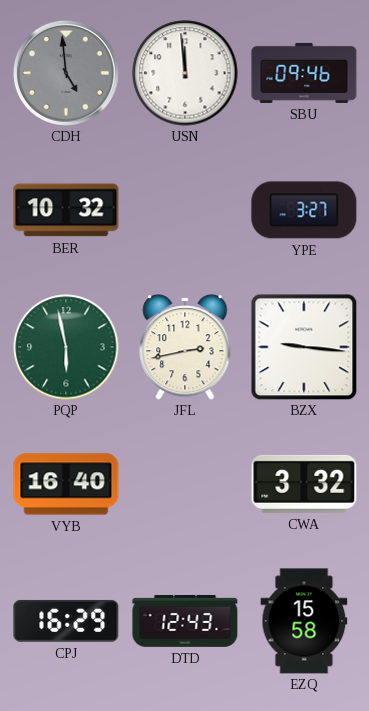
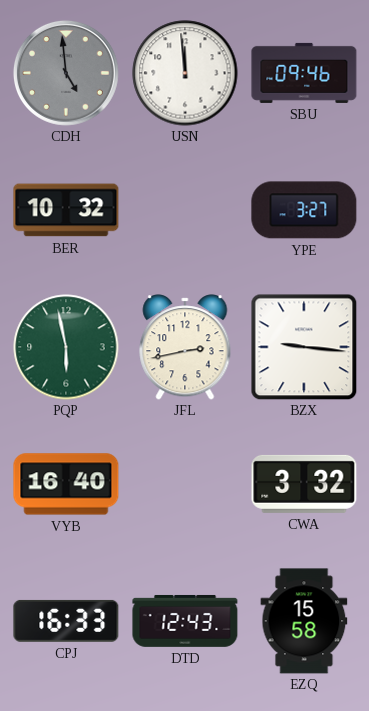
CPJ: 16:29 -> 16:33 (66, 621)
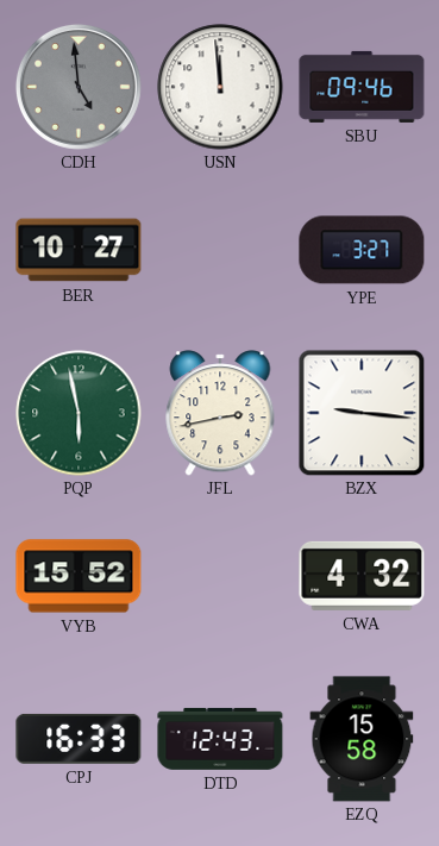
BER: 10:32 -> 10:27 (79, 250)
VYB: 16:40 -> 15:52 (79, 576)
CWA: 3:32 -> 4:32 (362, 576)
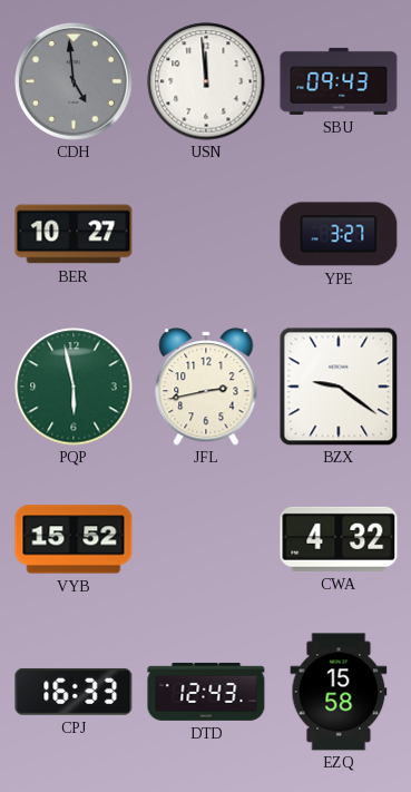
SBU: 09:46 -> 09:43 (339, 81)
BZX: 9:16 -> 9:21 (339, 387)
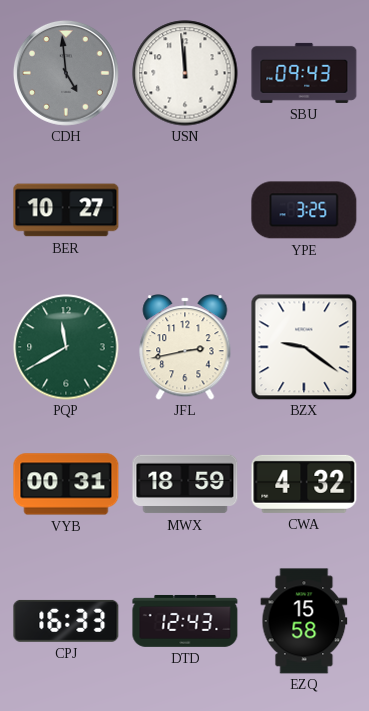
YPE: 3:27 -> 3:25 (304, 210)
PQP: 5:58 -> 11:40 (66, 347)
VYB: 15:52 -> 00:31 (66, 484)
MWX: none -> 18:59 (185, 484)
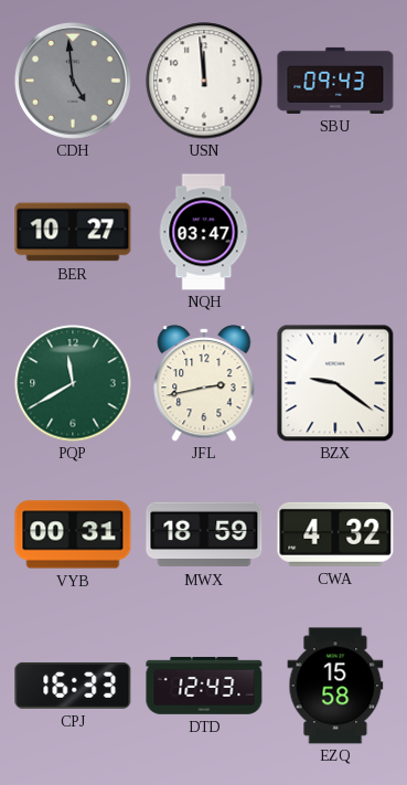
NQH: none -> 03:47 (204, 232)
YPE: 3:25 -> none (304, 210)
